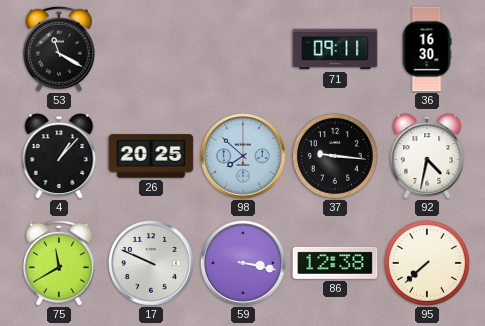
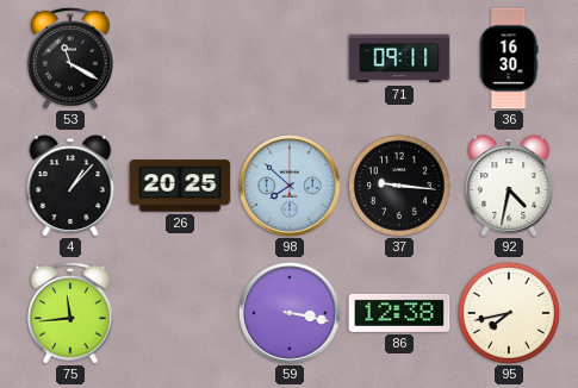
75: 11:40 -> 11:44 (72, 313)
17: 9:49 -> none (151, 263)
95: 7:38 -> 7:43 (510, 314)
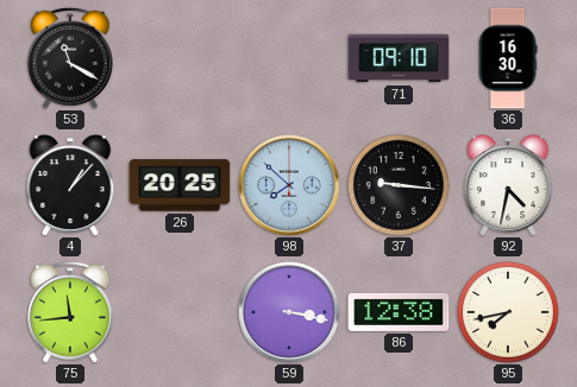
71: 09:11 -> 09:10 (399, 58)
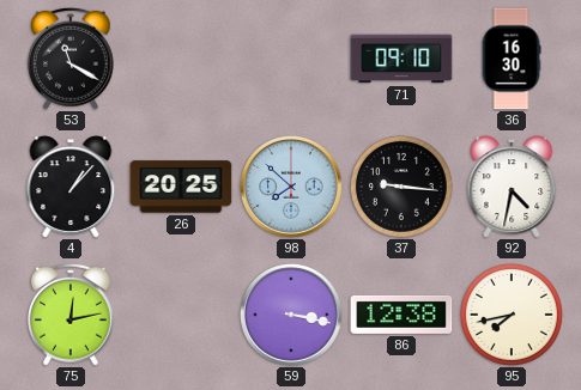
75: 11:44 -> 12:13 (72, 315)
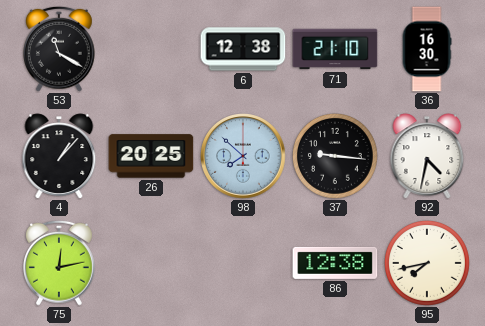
6: none -> 12:38 (243, 49)
71: 09:10 -> 21:10 (335, 49)
59: 3:17 -> none (291, 315)
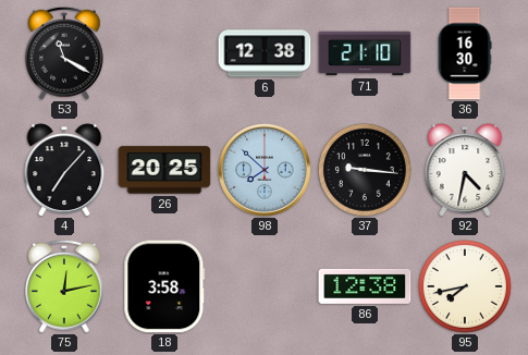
4: 1:07 -> 7:07 (64, 170)
18: none -> 3:58 (164, 286)
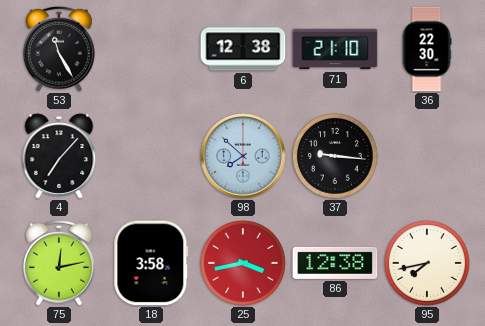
53: 11:20 -> 11:25 (60, 49)
36: 16:30 -> 22:30 (427, 49)
26: 20:25 -> none (164, 170)
92: 4:32 -> none (465, 170)
25: none -> 3:43 (244, 264)
